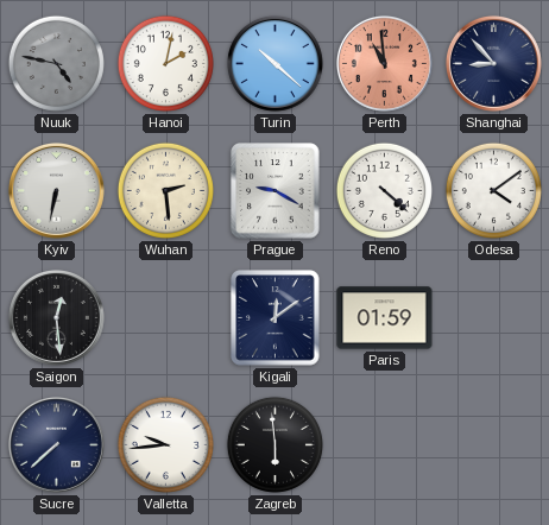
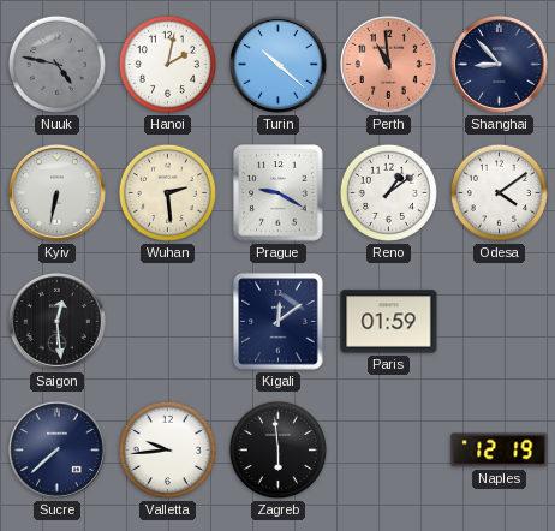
Reno: 4:22 -> 1:09 (388, 192)
Naples: none -> 12:19 (500, 451)
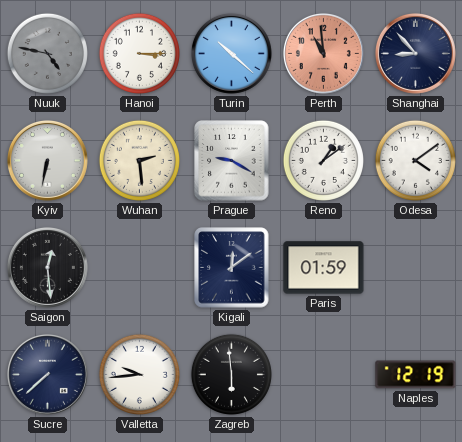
Hanoi: 2:02 -> 3:15 (139, 53)
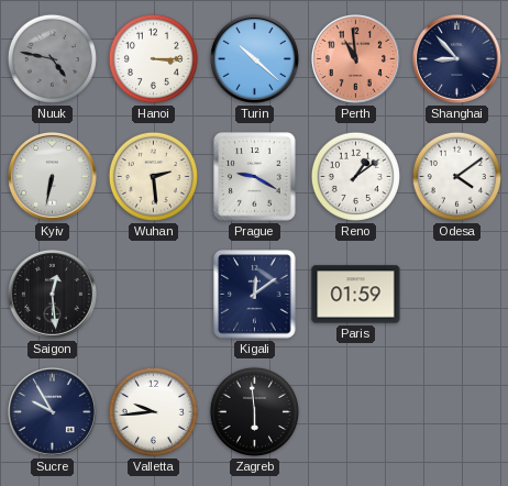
Sucre: 7:38 -> 9:55 (52, 411)
Naples: 12:19 -> none (416, 375)
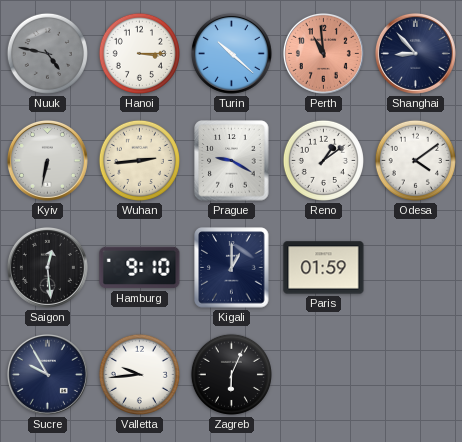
Wuhan: 2:29 -> 2:44 (139, 160)
Hamburg: none -> 9:10 (140, 268)
Kigali: 12:09 -> 1:00 (232, 268)
Zagreb: 5:59 -> 6:04 (231, 374)
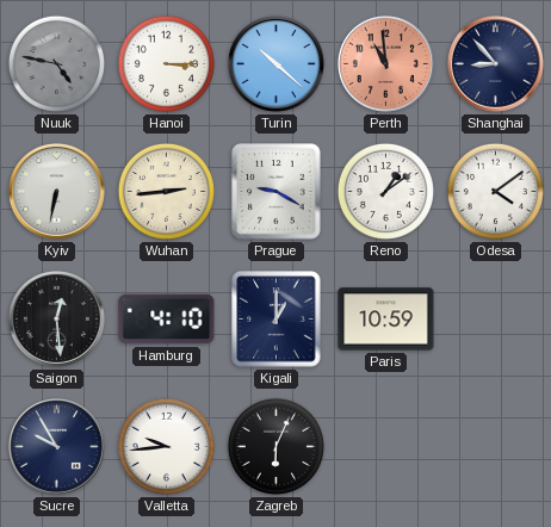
Hamburg: 9:10 -> 4:10 (167, 320)
Paris: 01:59 -> 10:59 (386, 320)
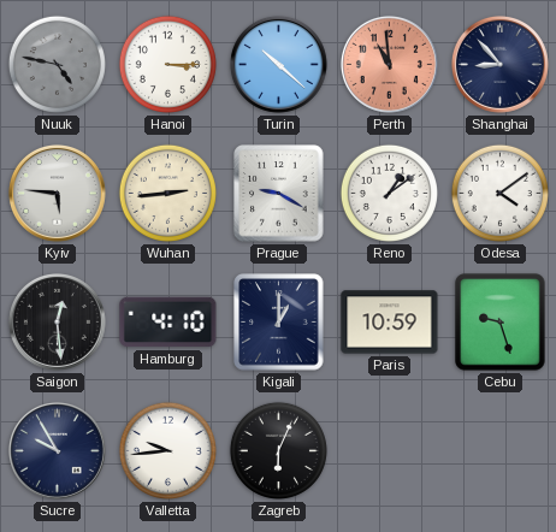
Kyiv: 6:32 -> 5:46 (57, 193)
Cebu: none -> 9:27 (501, 323)
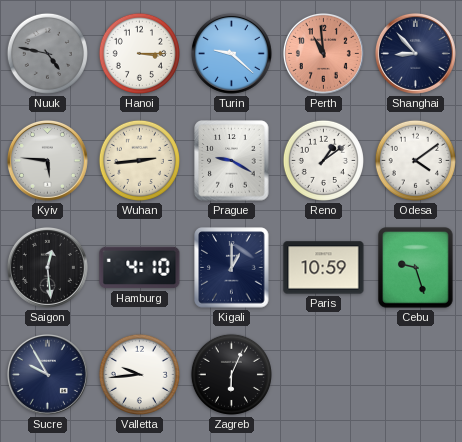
Turin: 10:22 -> 9:22 (231, 53)
